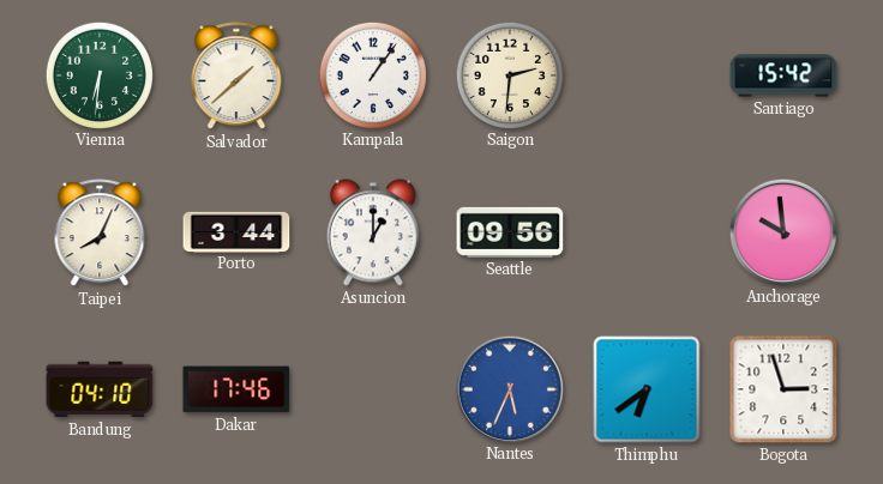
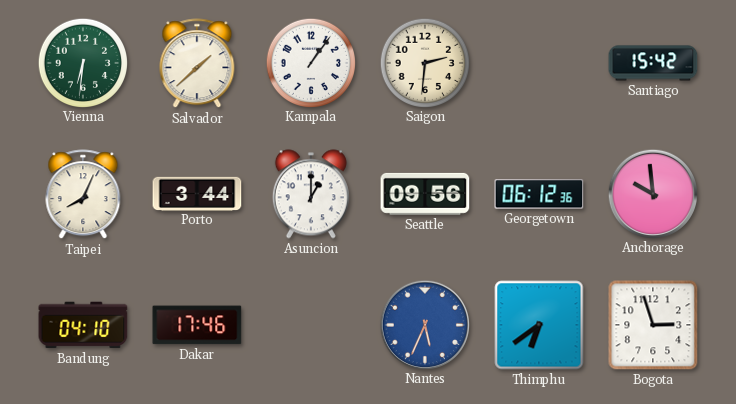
Georgetown: none -> 06:12 (539, 194)
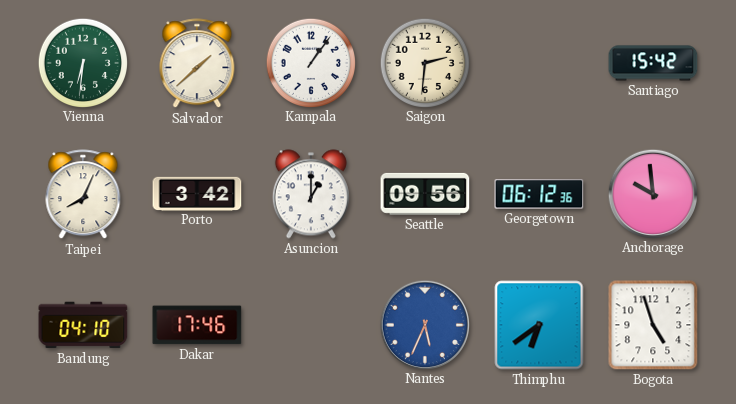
Porto: 3:44 -> 3:42 (197, 193)
Bogota: 2:57 -> 4:57 (653, 325)
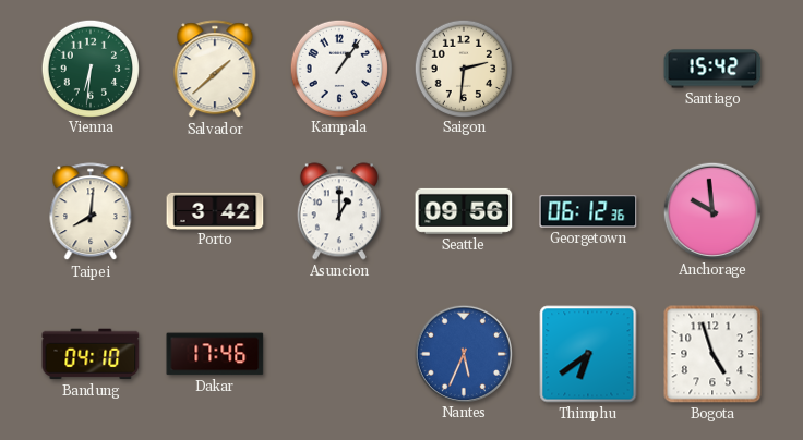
Taipei: 8:04 -> 8:01 (91, 212)
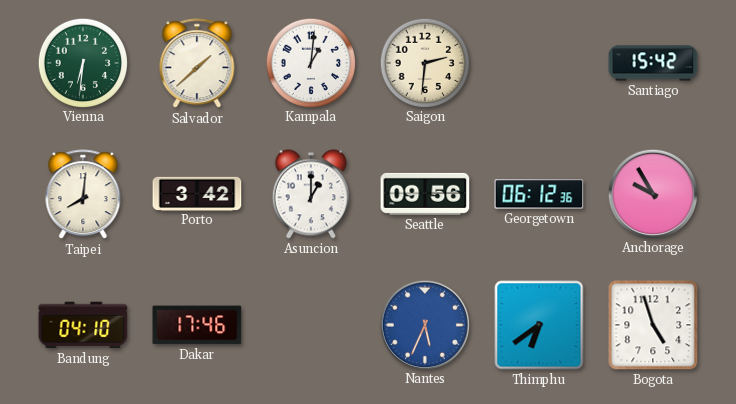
Kampala: 1:06 -> 1:01 (310, 62)
Anchorage: 9:59 -> 9:55 (652, 193)
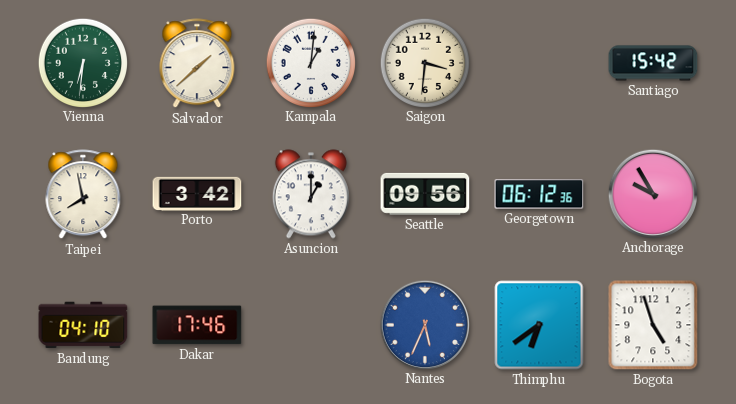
Saigon: 2:31 -> 3:31 (424, 62)
Taipei: 8:01 -> 7:58 (83, 195)
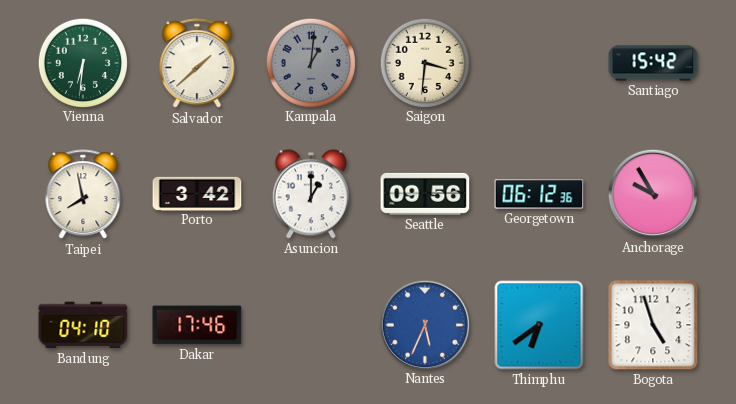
Kampala dial: white -> grey (310, 62)
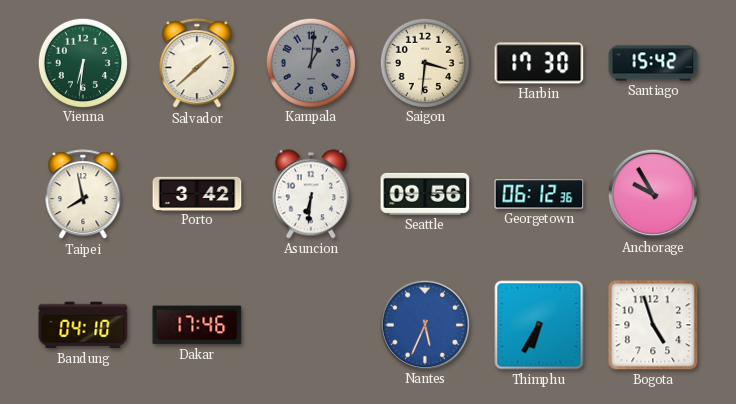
Harbin: none -> 17:30 (539, 63)
Asuncion: 1:00 -> 6:31 (311, 194)
Thimphu: 6:39 -> 6:35 (539, 325)
